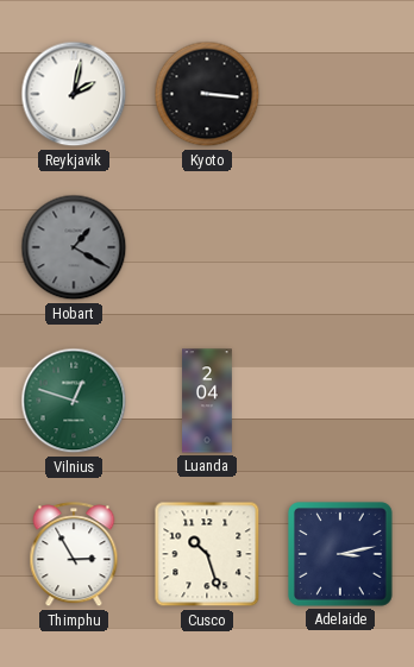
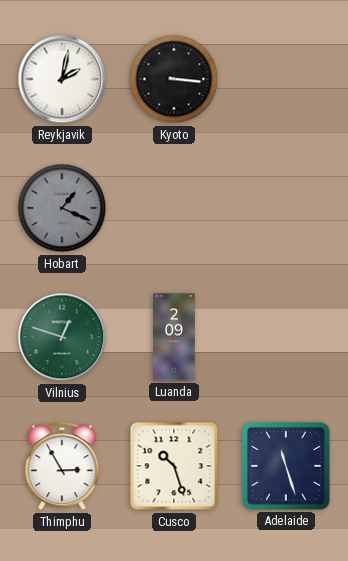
Hobart: 1:20 -> 1:19 (62, 208)
Luanda: 2:04 -> 2:09 (174, 337)
Adelaide: 3:13 -> 11:27 (287, 467)
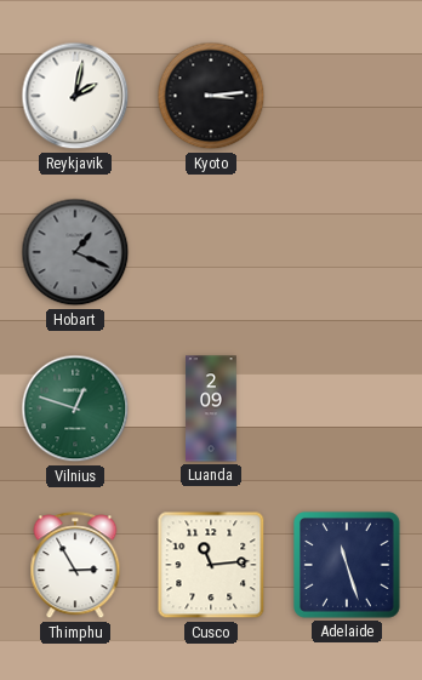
Kyoto: 3:16 -> 3:14 (211, 96)
Cusco: 10:27 -> 11:14 (211, 565)
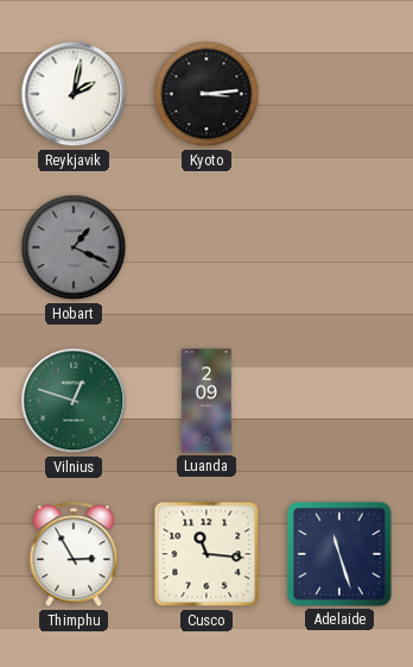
Cusco: 11:14 -> 11:16 (206, 554)
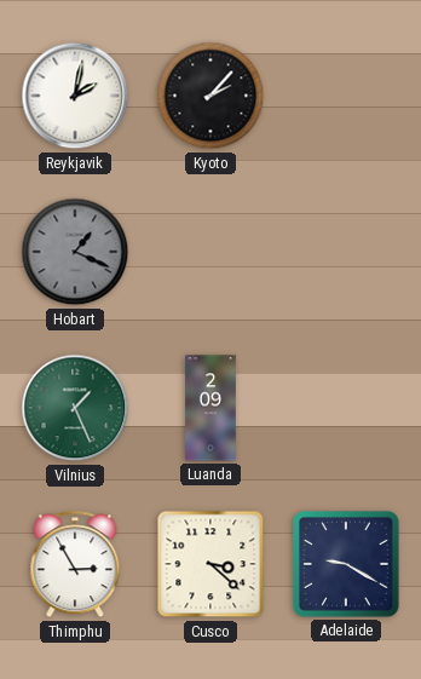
Kyoto: 3:14 -> 2:07 (211, 96)
Vilnius: 12:48 -> 1:26 (75, 408)
Cusco: 11:16 -> 3:22 (211, 564)
Adelaide: 11:27 -> 9:20 (347, 565)
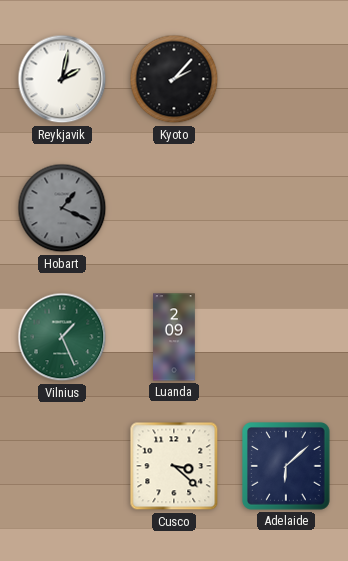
Thimphu: 2:55 -> none (75, 565)
Adelaide: 9:20 -> 6:08 (287, 467)
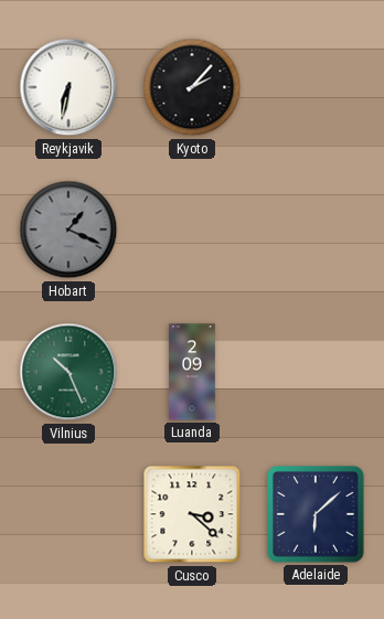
Reykjavik: 2:02 -> 6:32 (68, 87)
Vilnius: 1:26 -> 10:26 (68, 372)
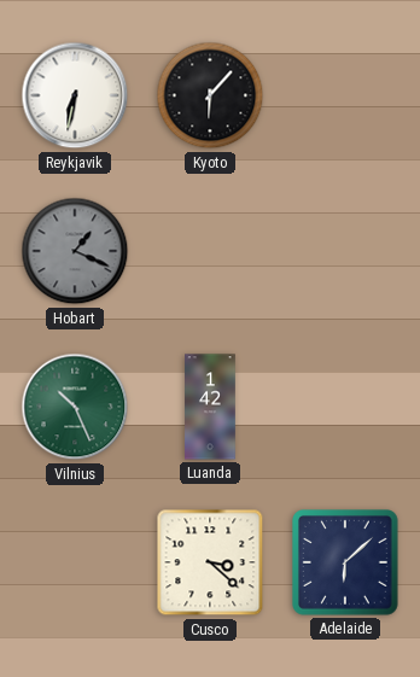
Kyoto: 2:07 -> 6:07 (210, 95)
Luanda: 2:09 -> 1:42 (210, 407)
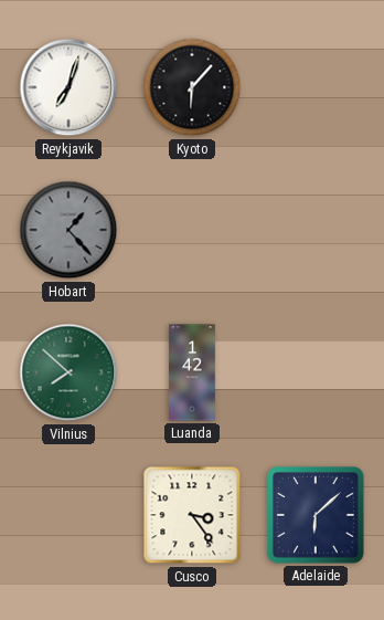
Reykjavik: 6:32 -> 7:03 (68, 87)
Hobart: 1:19 -> 1:23 (68, 230)
Vilnius: 10:26 -> 7:52 (68, 372)
Cusco: 3:22 -> 3:24 (192, 515)
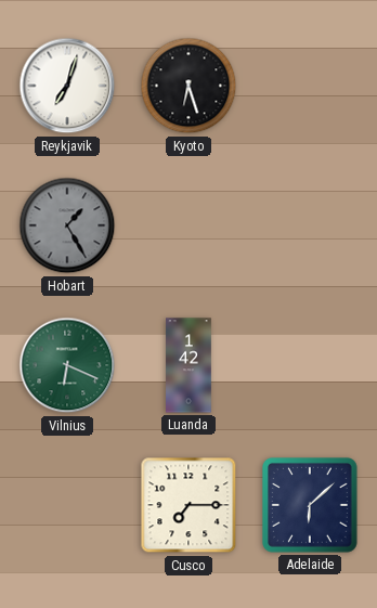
Kyoto: 6:07 -> 6:27 (188, 86)
Hobart: 1:23 -> 1:25 (67, 225)
Vilnius: 7:52 -> 6:19 (67, 365)
Cusco: 3:24 -> 7:15 (188, 505)
